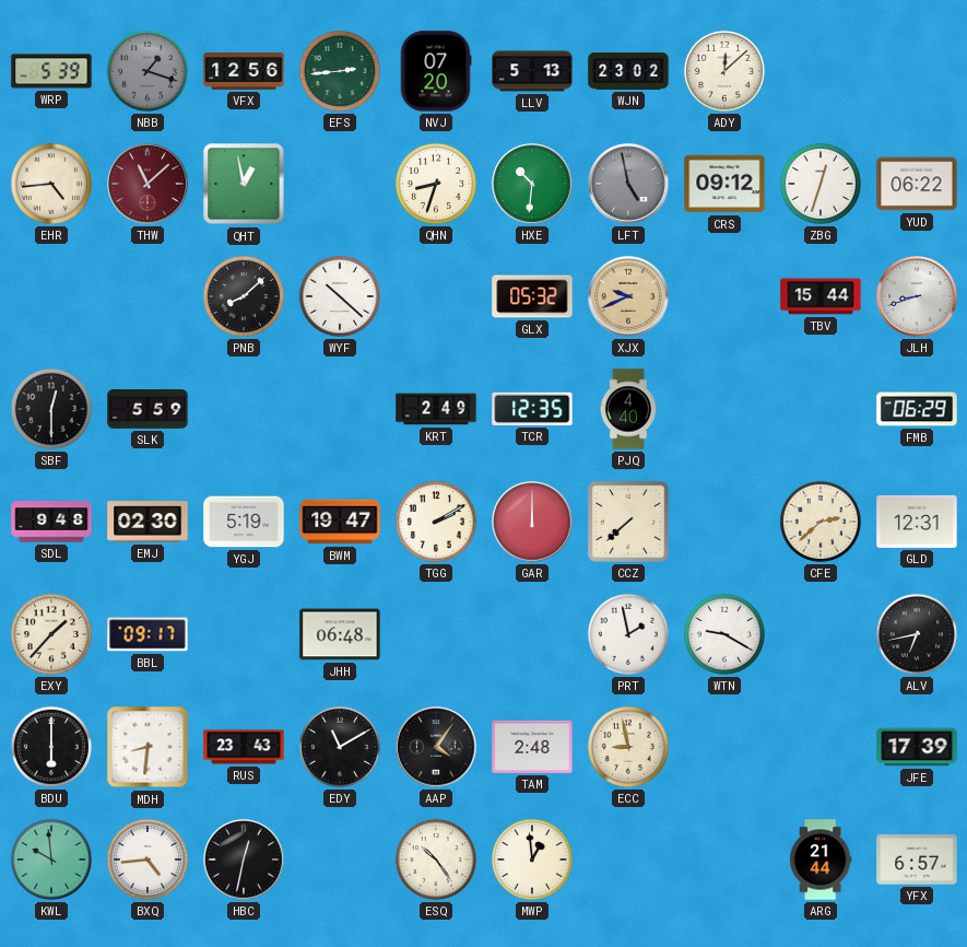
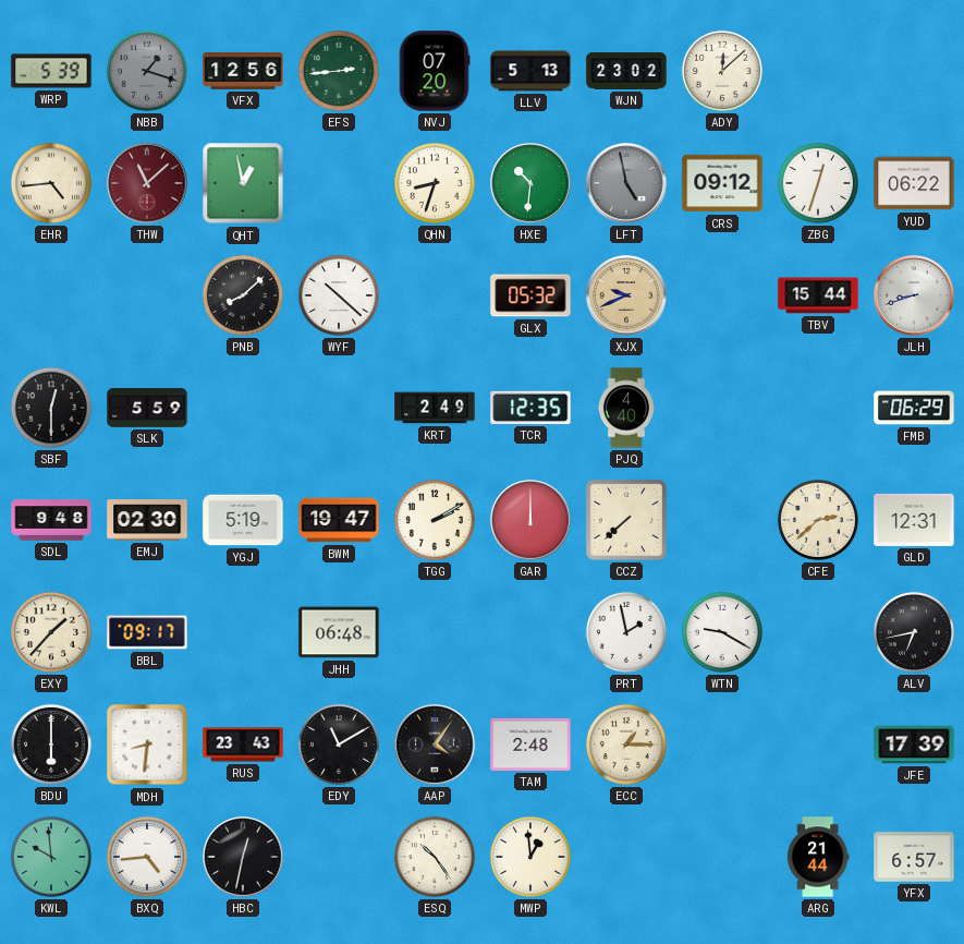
ECC: 8:58 -> 1:15 (626, 745)
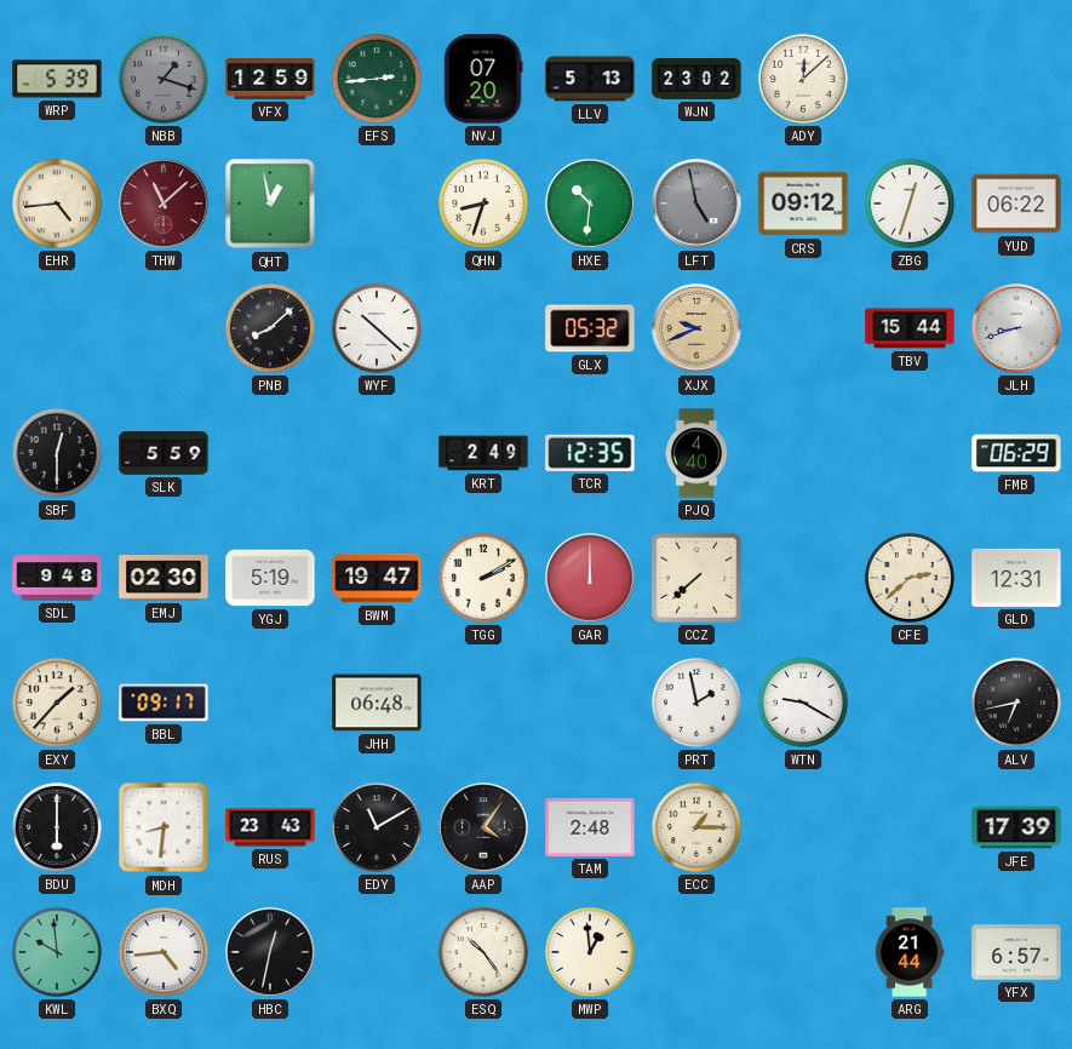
VFX: 12:56 -> 12:59 (270, 79)
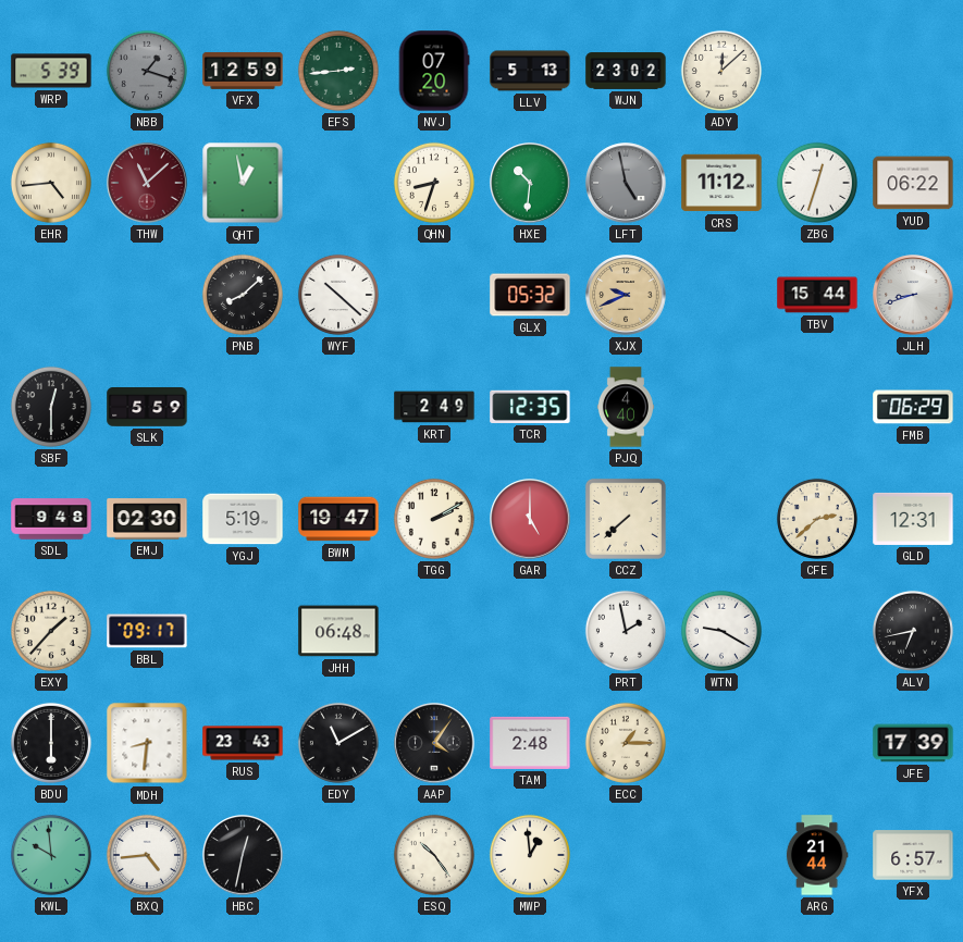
CRS: 09:12 -> 11:12 (721, 183)
GAR: 12:00 -> 5:00 (530, 519)
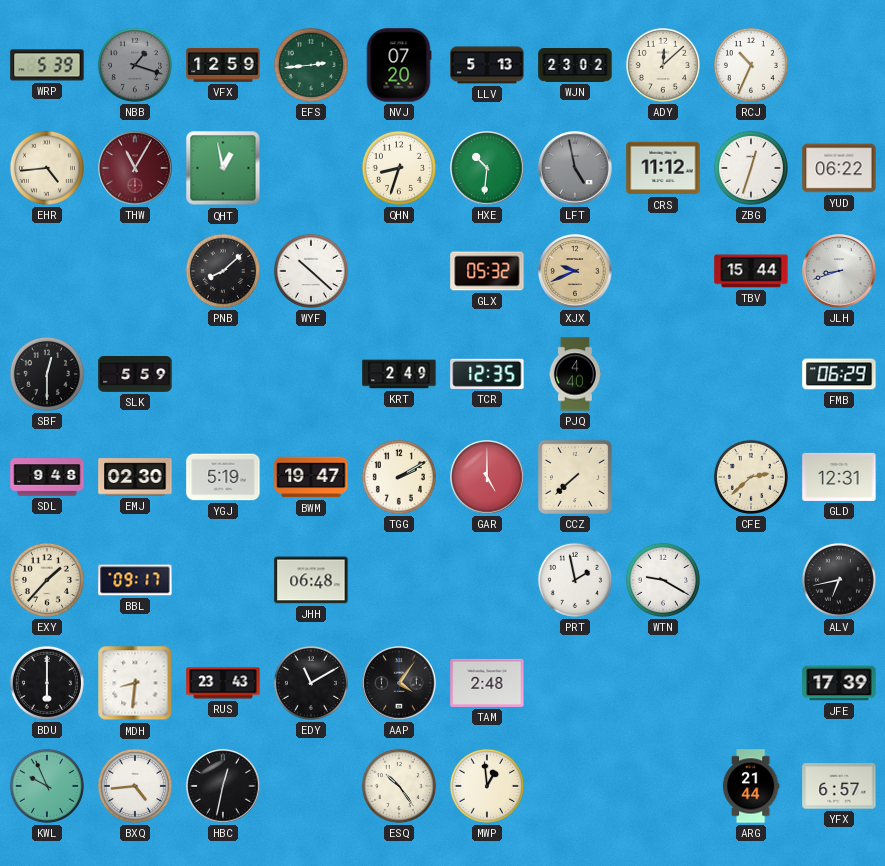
RCJ: none -> 10:34 (751, 65)
THW: 11:08 -> 11:05 (135, 168)
ECC: 1:15 -> none (626, 743)
KWL: 9:59 -> 9:56 (47, 786)
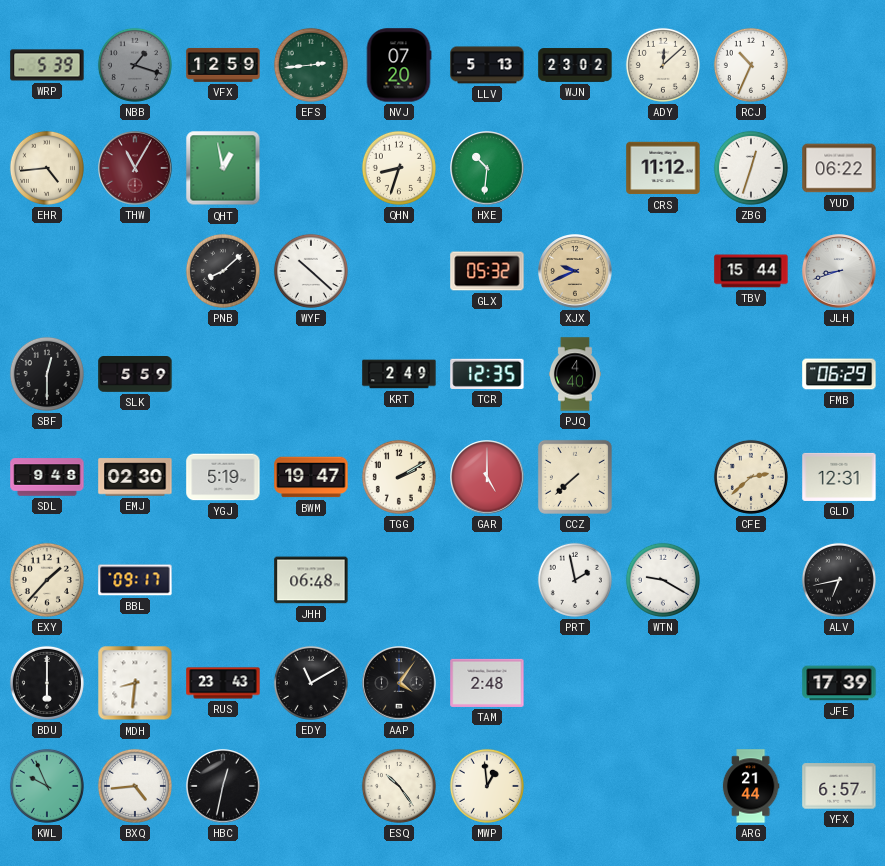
LFT: 4:58 -> none (575, 168)
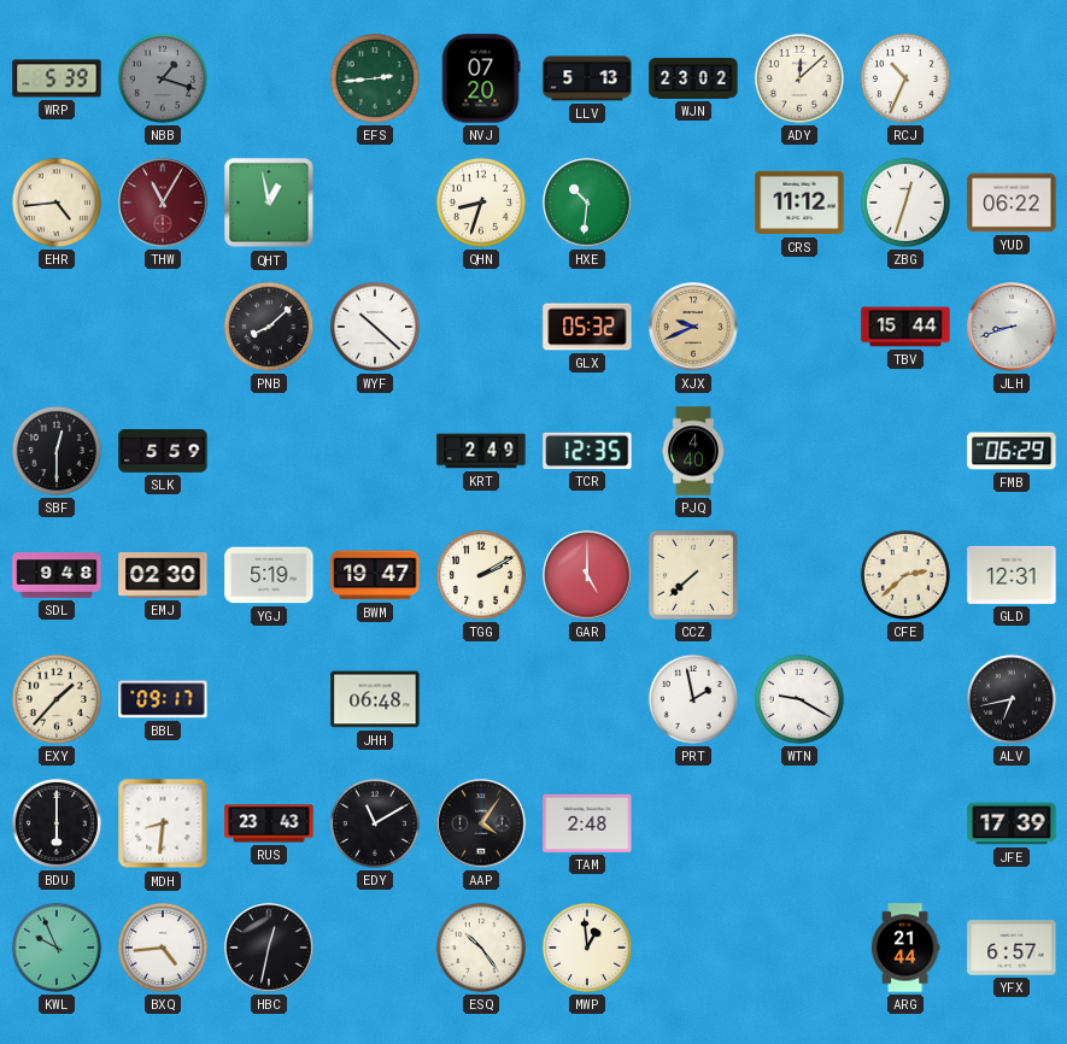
VFX: 12:59 -> none (223, 65)
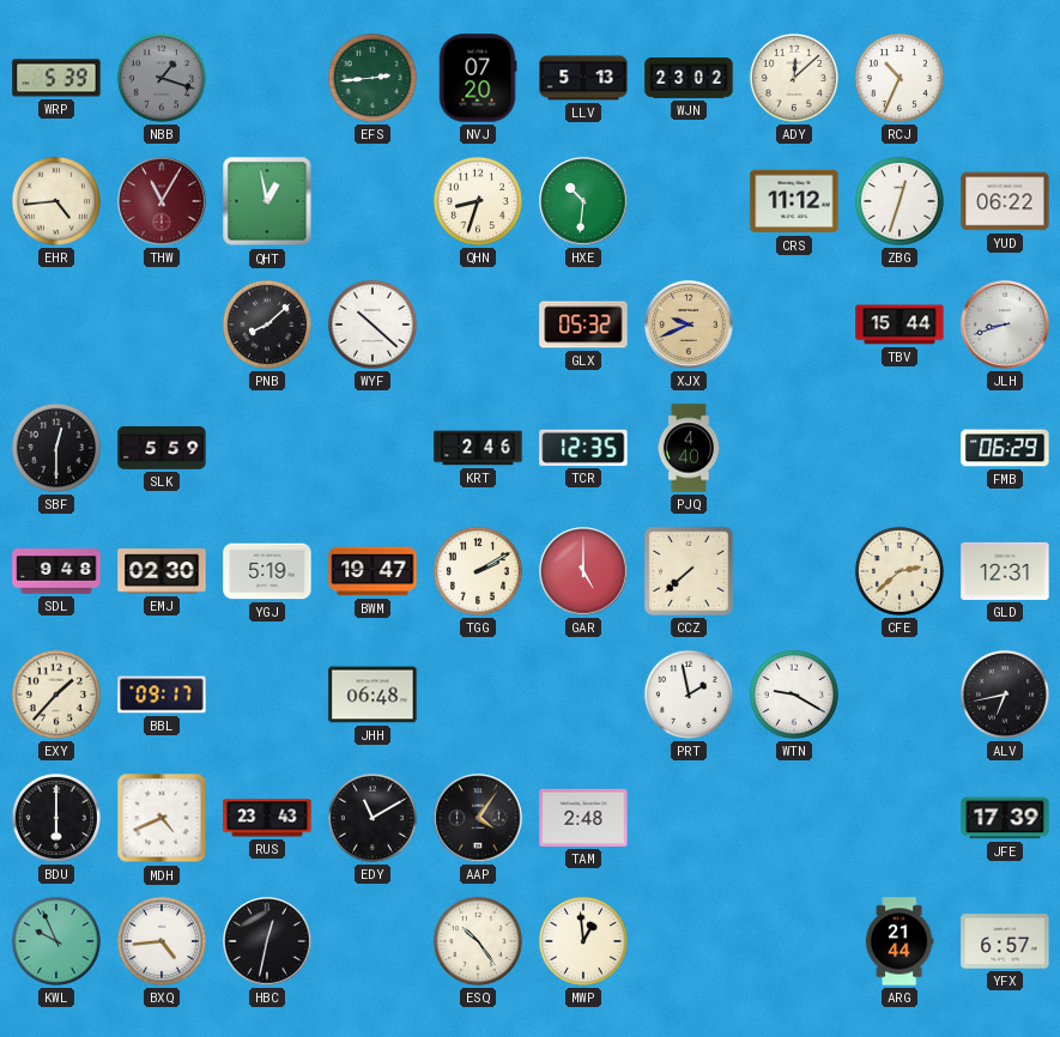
KRT: 2:49 -> 2:46 (478, 448)
MDH: 8:31 -> 4:41 (162, 818)
